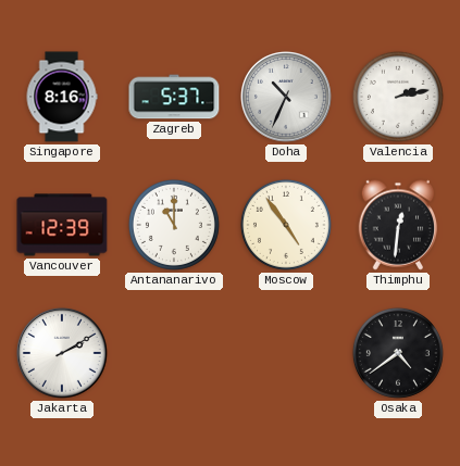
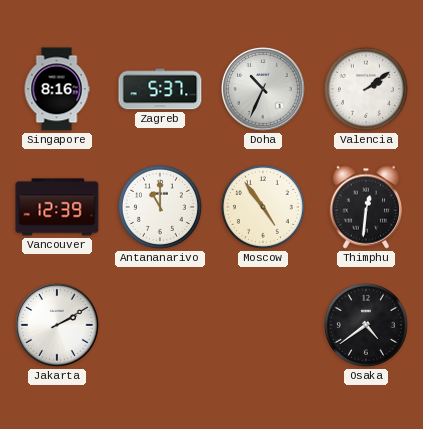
Valencia: 2:13 -> 2:09 (366, 89)
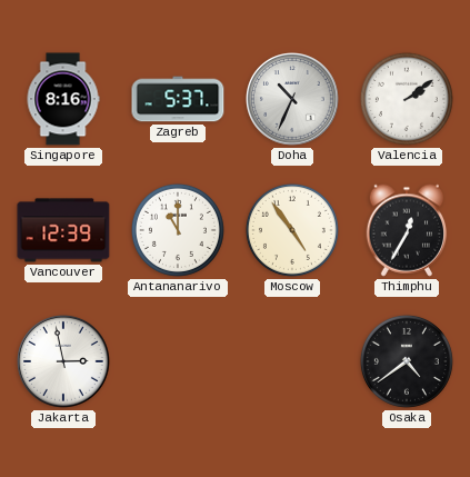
Thimphu: 12:31 -> 12:35 (407, 230)
Jakarta: 2:10 -> 2:58 (64, 362)
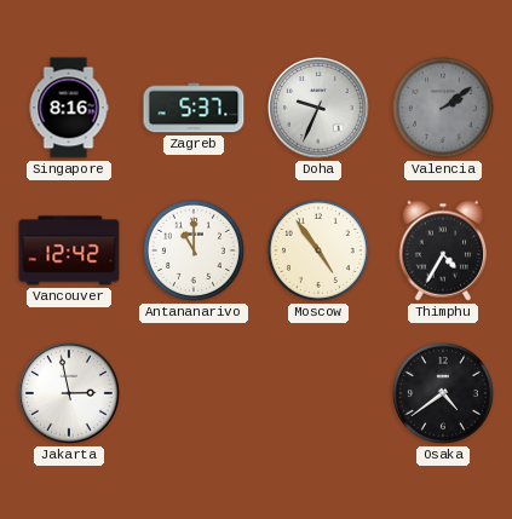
Doha: 10:34 -> 9:34 (320, 109)
Valencia dial: white -> grey (443, 108)
Vancouver: 12:39 -> 12:42 (69, 250)
Thimphu: 12:35 -> 4:35 (443, 250)
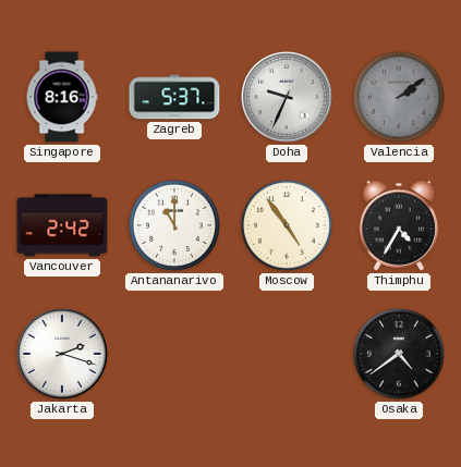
Vancouver: 12:42 -> 2:42 (62, 225)
Jakarta: 2:58 -> 2:18 (63, 355)
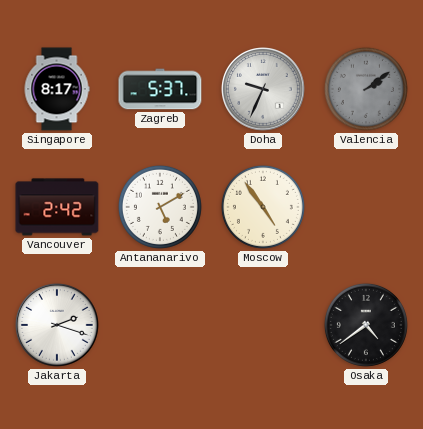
Singapore: 8:16 -> 8:17 (57, 89)
Antananarivo: 11:00 -> 5:10 (160, 207)
Thimphu: 4:35 -> none (399, 225)
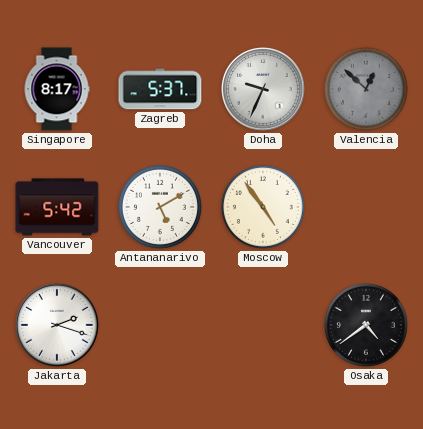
Valencia: 2:09 -> 12:52 (366, 89)
Vancouver: 2:42 -> 5:42 (57, 207)
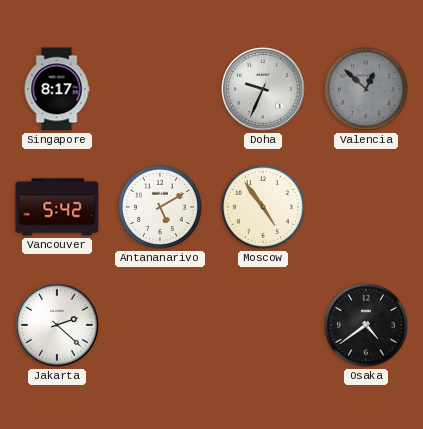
Zagreb: 5:37 -> none (160, 89)
Jakarta: 2:18 -> 2:22 (58, 326)
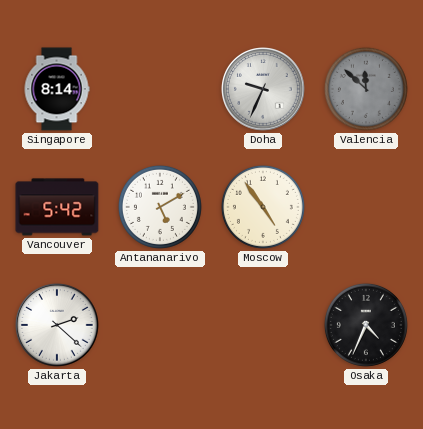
Singapore: 8:17 -> 8:14 (57, 89)
Valencia: 12:52 -> 11:52 (366, 89)
Osaka: 4:39 -> 4:34 (366, 325)
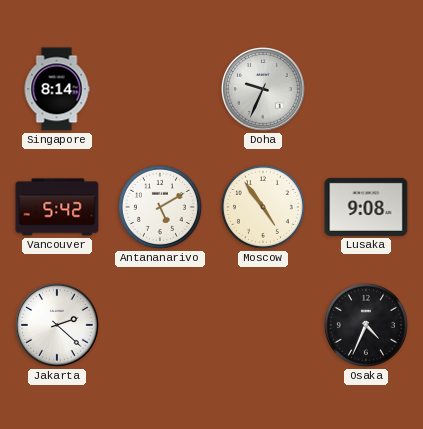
Valencia: 11:52 -> none (366, 89)
Lusaka: none -> 9:08 (366, 207)
